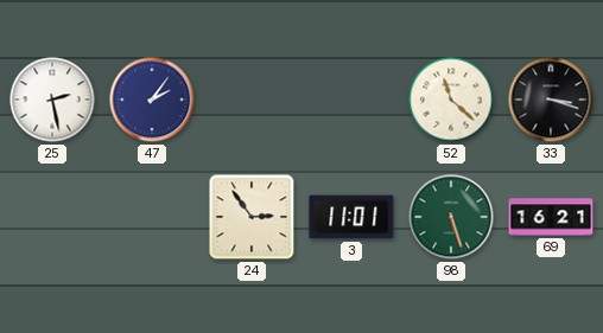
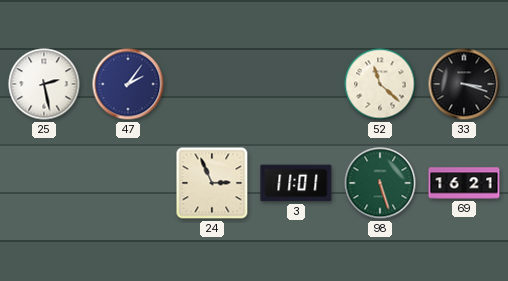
24: 2:54 -> 2:56 (212, 183)
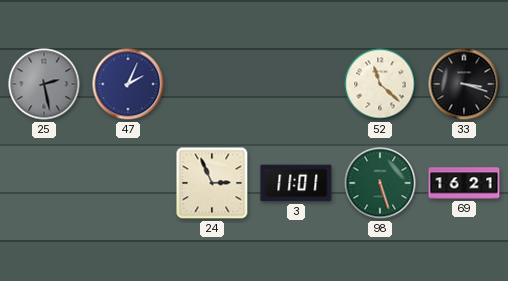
25 dial: white -> grey (44, 84)
47: 2:06 -> 2:04 (128, 84)
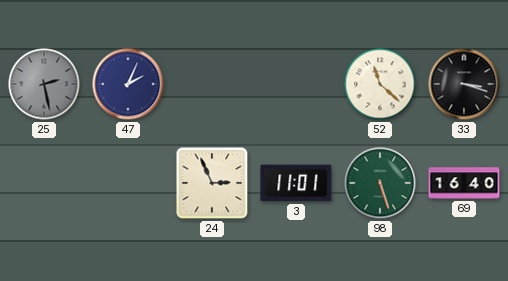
69: 16:21 -> 16:40 (464, 183)
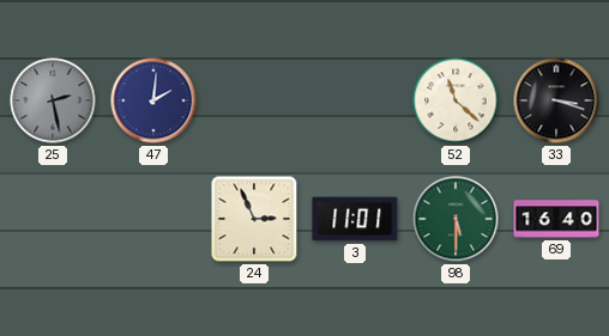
47: 2:04 -> 2:01 (153, 100)
98: 5:27 -> 5:30 (456, 219)
